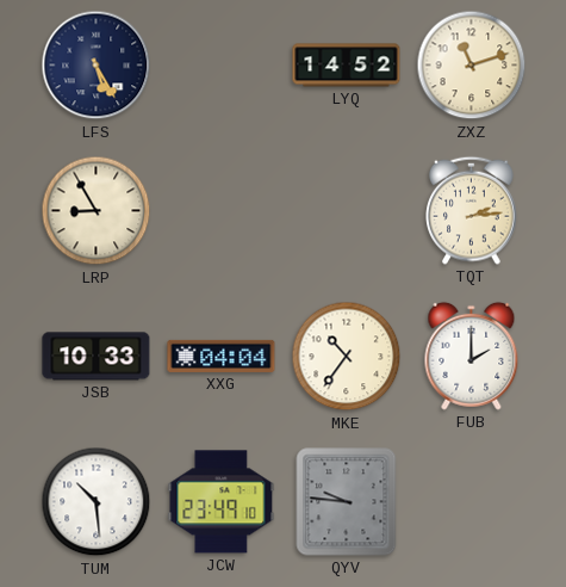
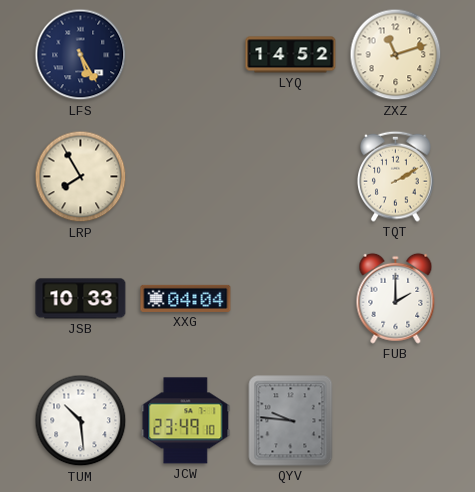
LRP: 8:55 -> 7:55 (81, 177)
TQT: 2:14 -> 2:10 (396, 176)
MKE: 10:36 -> none (347, 357)
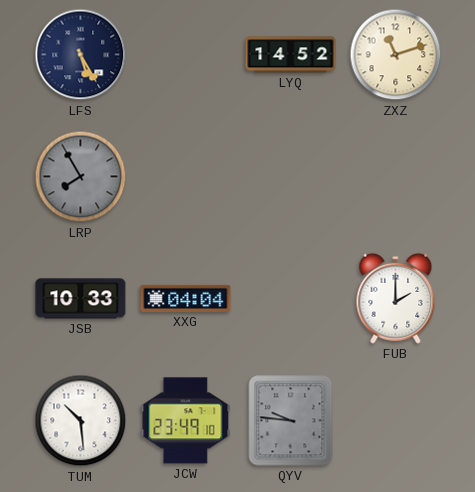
LRP dial: cream -> grey (81, 177)
TQT: 2:10 -> none (396, 176)
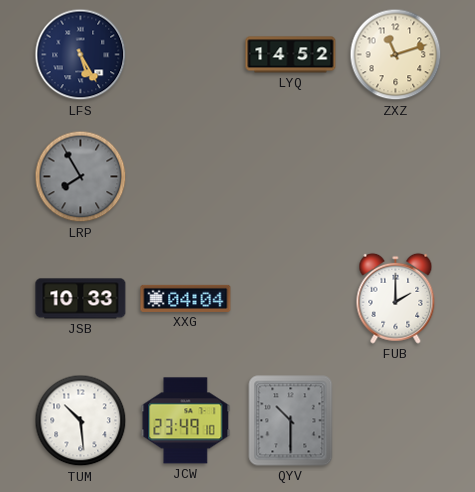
QYV: 9:46 -> 10:30 (291, 421)
